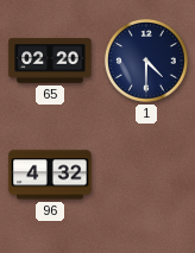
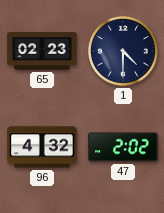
65: 02:20 -> 02:23 (42, 51)
47: none -> 2:02 (123, 147)
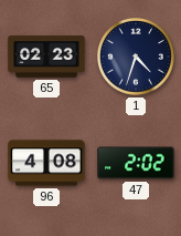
1: 4:30 -> 4:33 (137, 58)
96: 4:32 -> 4:08 (46, 163)
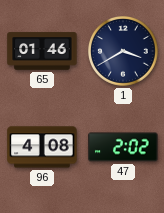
65: 02:23 -> 01:46 (42, 51)
1: 4:33 -> 3:40 (124, 52)
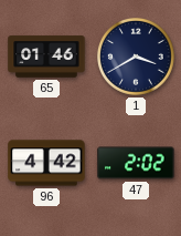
96: 4:08 -> 4:42 (46, 163)
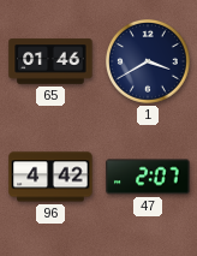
47: 2:02 -> 2:07 (148, 177)
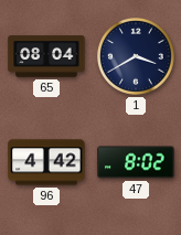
65: 01:46 -> 08:04 (46, 56)
47: 2:07 -> 8:02 (136, 162)
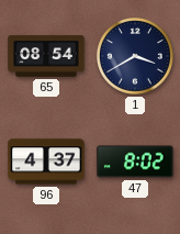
65: 08:04 -> 08:54 (46, 56)
96: 4:42 -> 4:37 (46, 161)
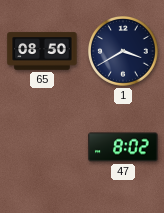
65: 08:54 -> 08:50 (42, 51)
96: 4:37 -> none (46, 161)
